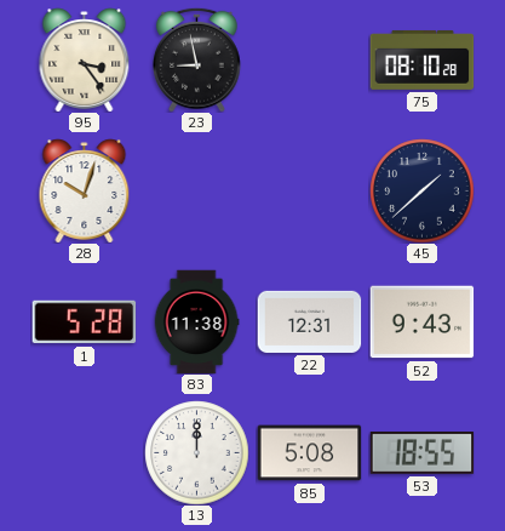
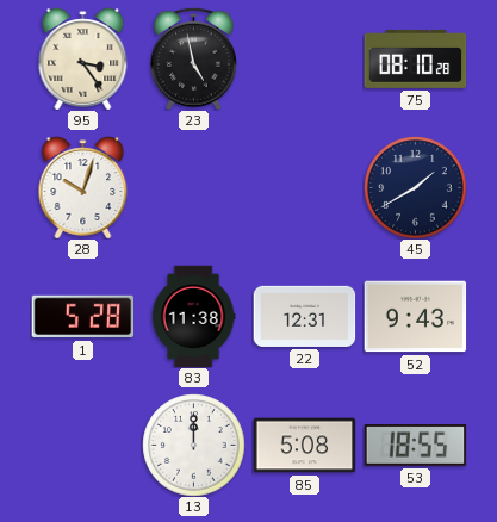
23: 8:58 -> 4:58 (194, 58)
45: 1:38 -> 1:40 (415, 187)
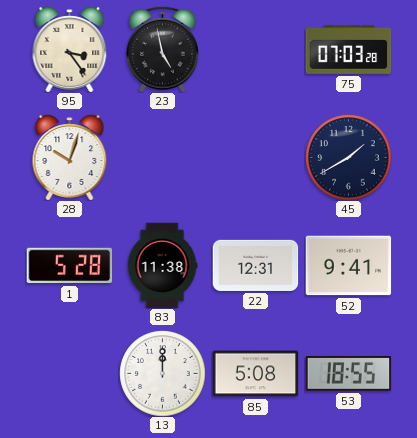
75: 08:10 -> 07:03 (348, 49)
52: 9:43 -> 9:41 (348, 266)
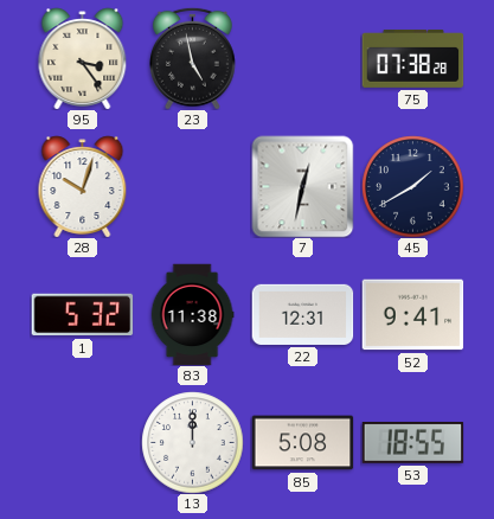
75: 07:03 -> 07:38 (412, 58)
7: none -> 12:32 (302, 186)
1: 5:28 -> 5:32 (82, 315)
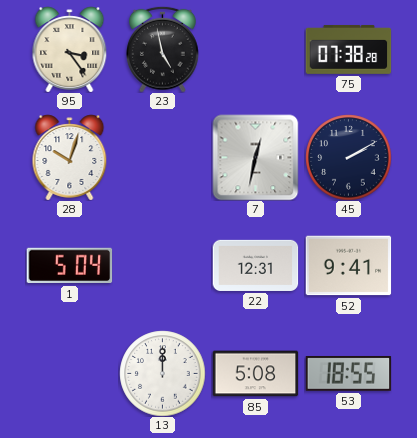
45: 1:40 -> 2:10 (348, 157)
1: 5:32 -> 5:04 (69, 266)
83: 11:38 -> none (192, 314)
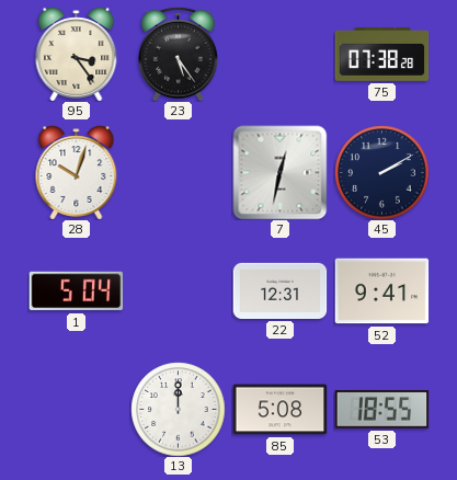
23: 4:58 -> 5:24 (179, 54)
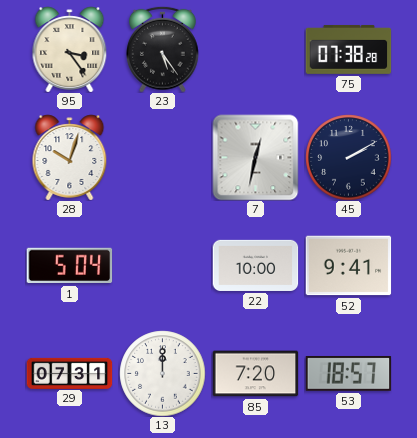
22: 12:31 -> 10:00 (255, 265)
29: none -> 07:31 (69, 373)
85: 5:08 -> 7:20 (255, 374)
53: 18:55 -> 18:57 (348, 374)
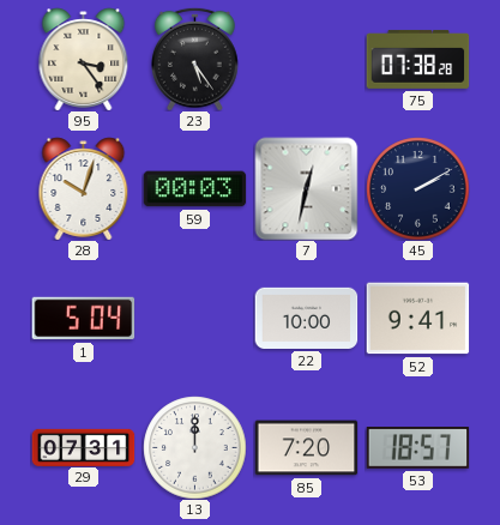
59: none -> 00:03 (194, 189)
